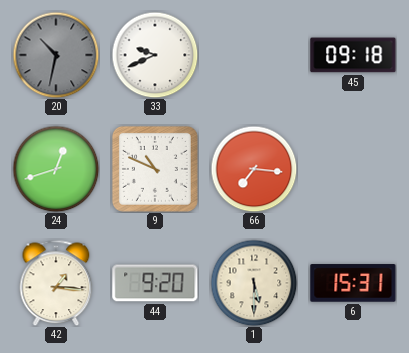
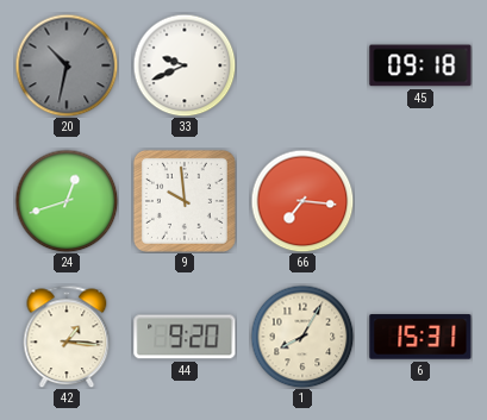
9: 10:49 -> 9:59 (185, 201)
1: 5:30 -> 8:05 (302, 337)
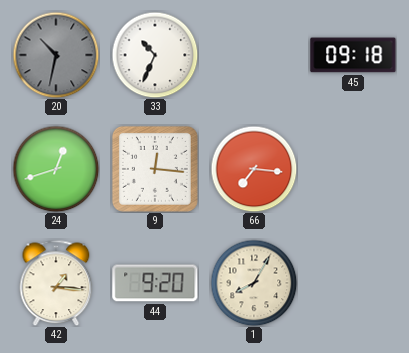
33: 9:41 -> 10:34 (155, 55)
9: 9:59 -> 12:16 (155, 169)
6: 15:31 -> none (420, 337)
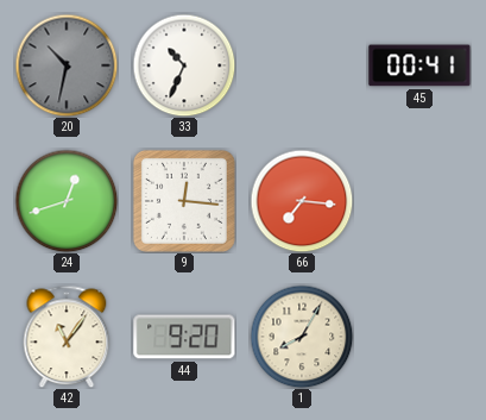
45: 09:18 -> 00:41 (419, 65)
42: 1:16 -> 11:06 (67, 337)
